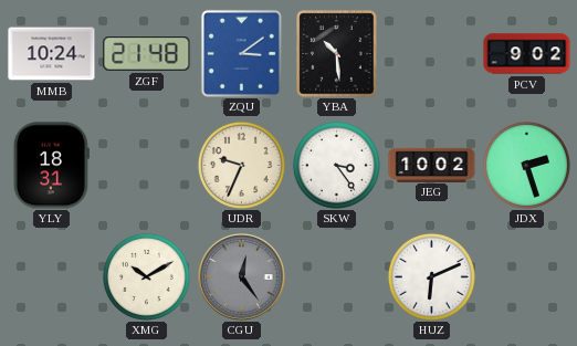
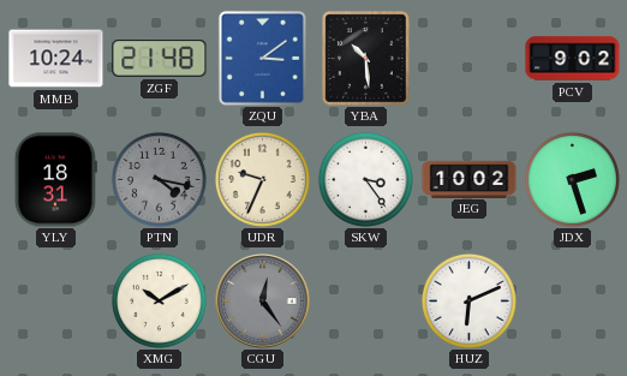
PTN: none -> 4:17 (159, 179)
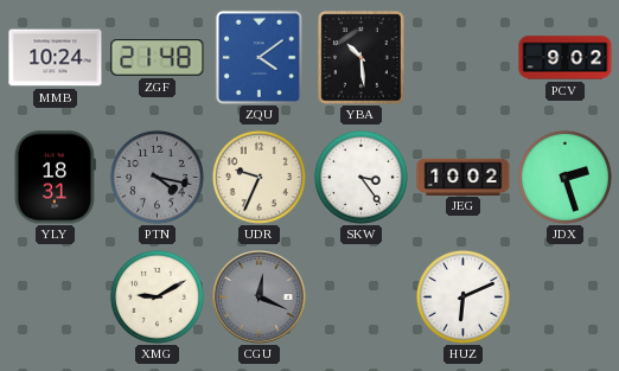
ZQU: 3:09 -> 4:09 (259, 57)
XMG: 10:10 -> 9:10 (157, 296)
CGU: 12:24 -> 12:19 (260, 298)
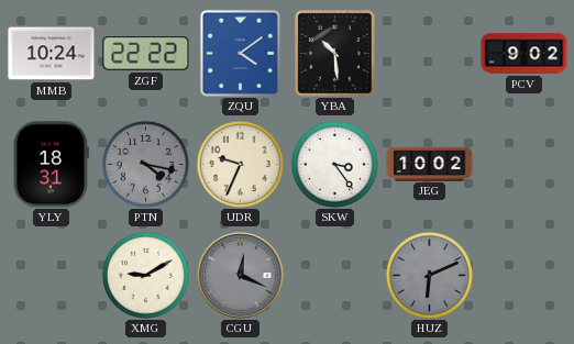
ZGF: 21:48 -> 22:22 (146, 54)
JDX: 2:27 -> none (564, 177)
HUZ dial: white -> grey (429, 275)
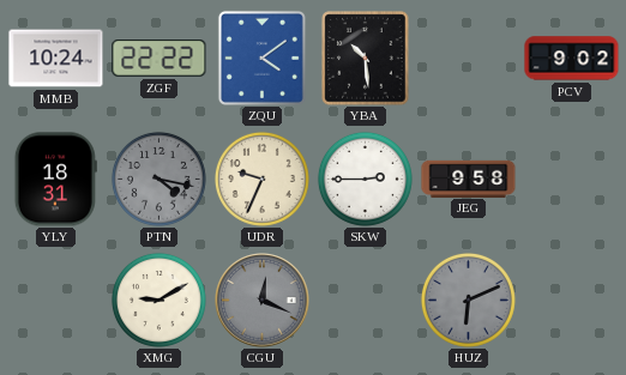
SKW: 3:24 -> 2:45 (365, 179)
JEG: 10:02 -> 9:58 (469, 179)
